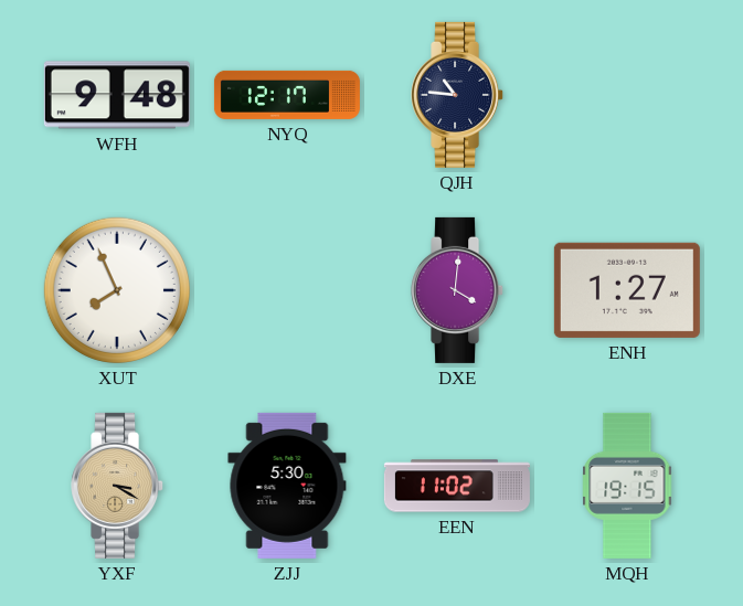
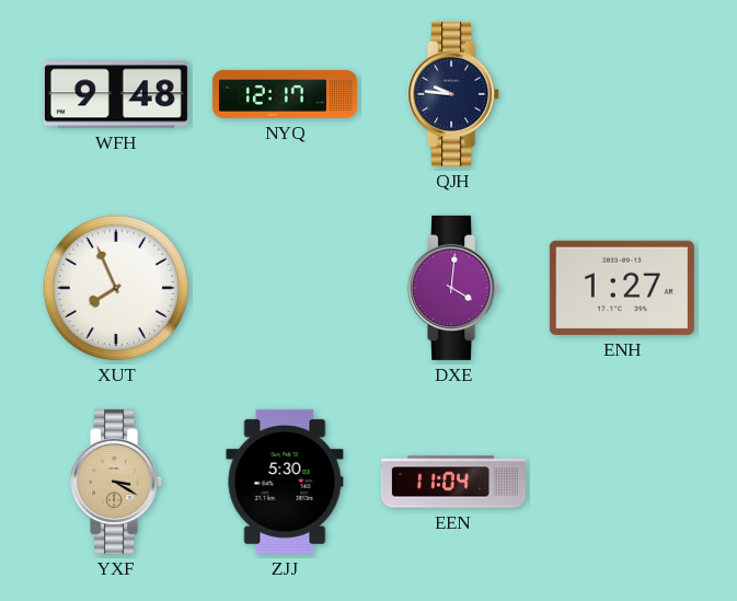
QJH: 10:46 -> 9:46 (454, 94)
EEN: 11:02 -> 11:04 (453, 482)
MQH: 19:15 -> none (627, 486)
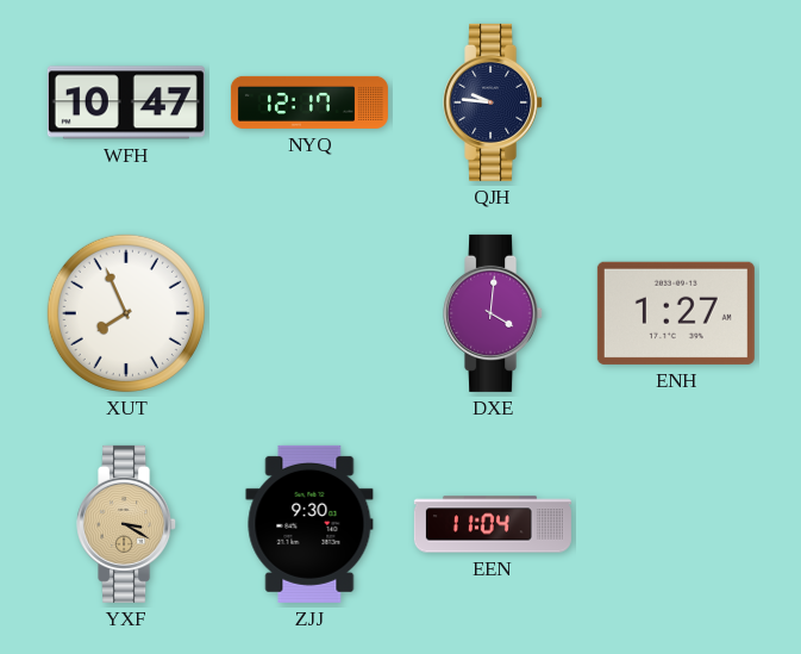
WFH: 9:48 -> 10:47 (126, 102)
ZJJ: 5:30 -> 9:30 (309, 524)
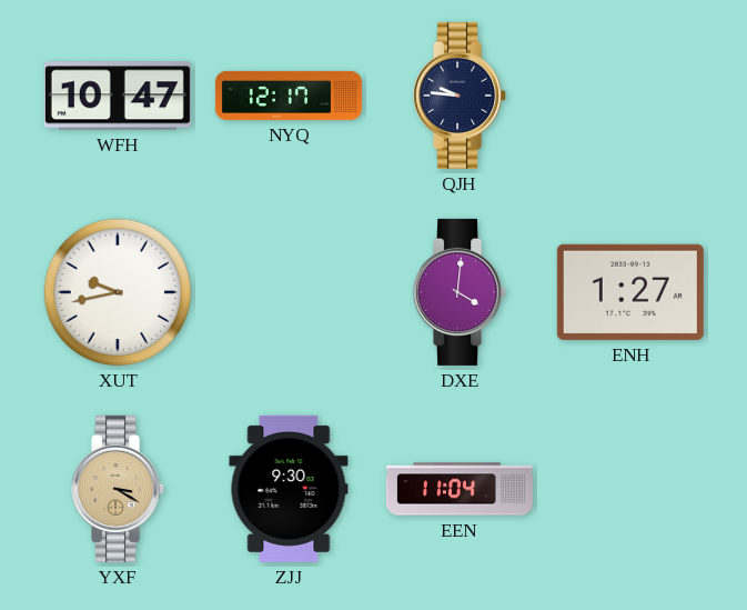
XUT: 7:56 -> 9:43 (118, 292)
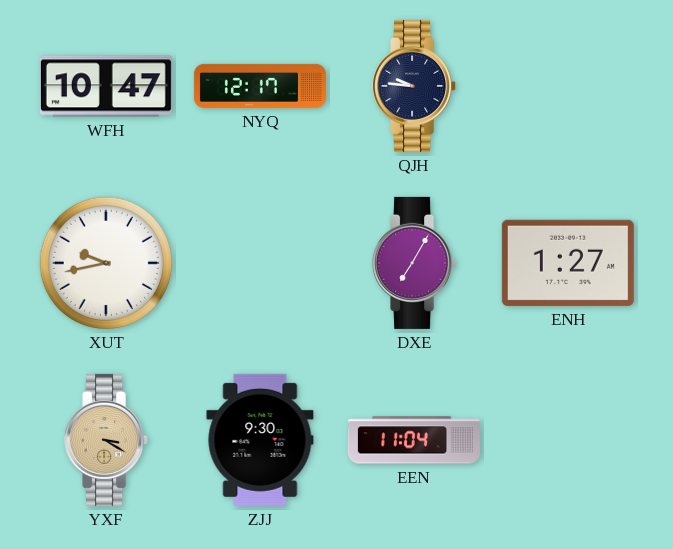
DXE: 4:01 -> 7:05 (415, 263)
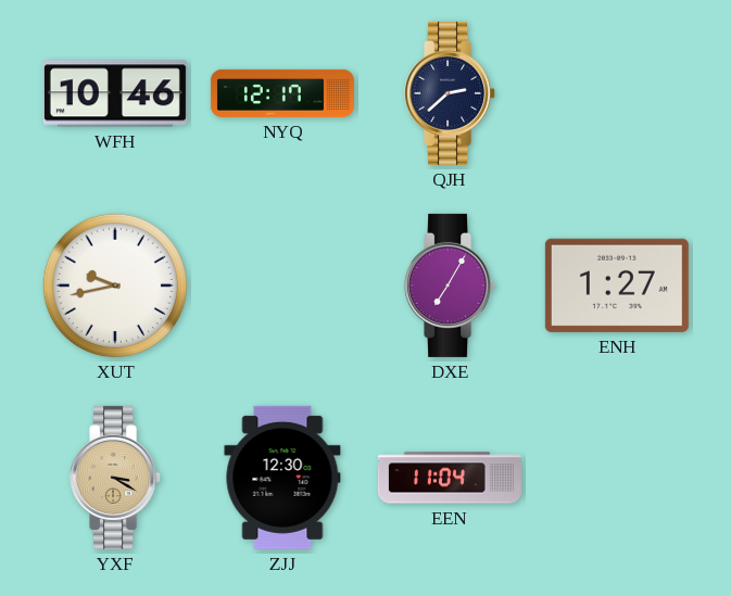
WFH: 10:47 -> 10:46 (115, 93)
QJH: 9:46 -> 2:38 (451, 93)
ZJJ: 9:30 -> 12:30 (282, 478)
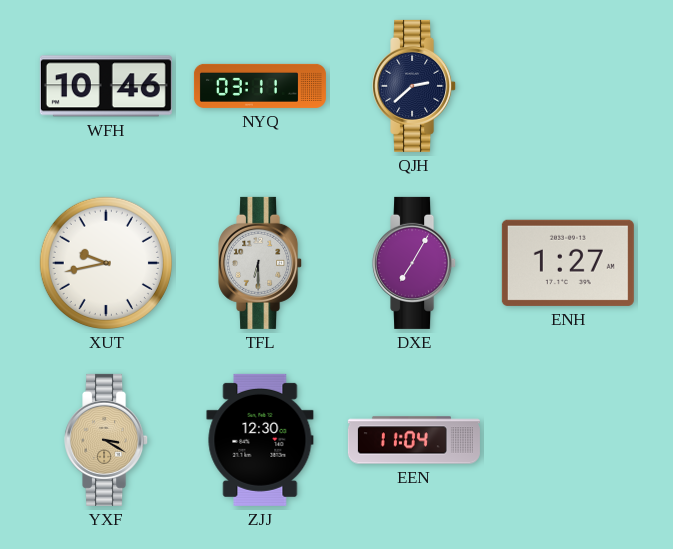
NYQ: 12:17 -> 03:11 (260, 86)
TFL: none -> 6:30 (261, 263)
